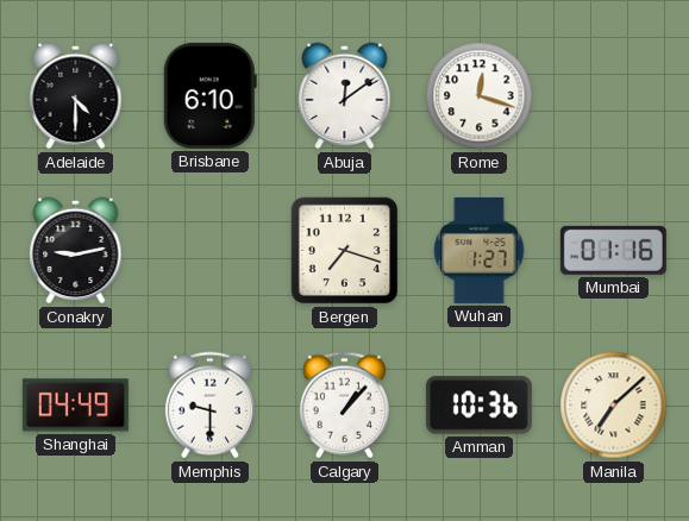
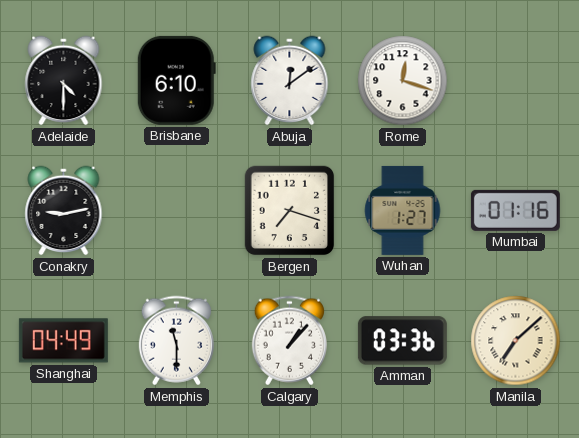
Memphis: 9:30 -> 11:30 (176, 341)
Amman: 10:36 -> 03:36 (402, 341)
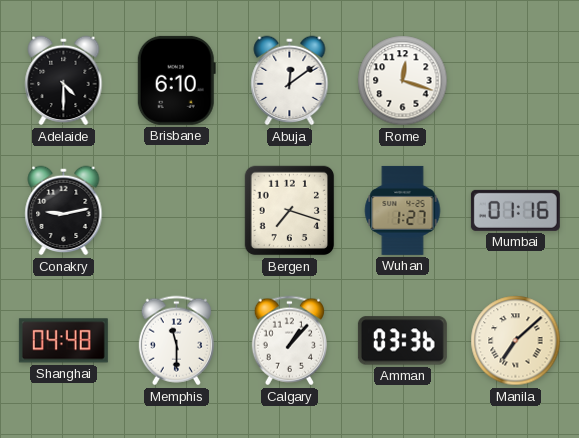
Shanghai: 04:49 -> 04:48 (63, 341)
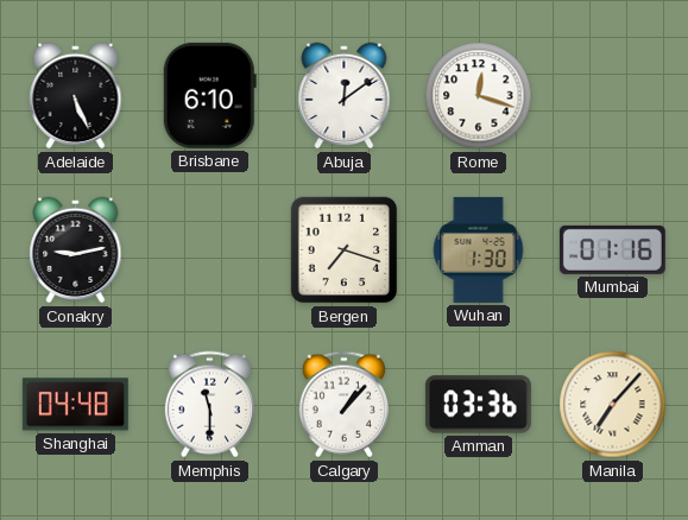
Adelaide: 4:30 -> 5:26 (76, 96)
Wuhan: 1:27 -> 1:30 (479, 249)
Manila: 7:08 -> 7:07 (613, 405)
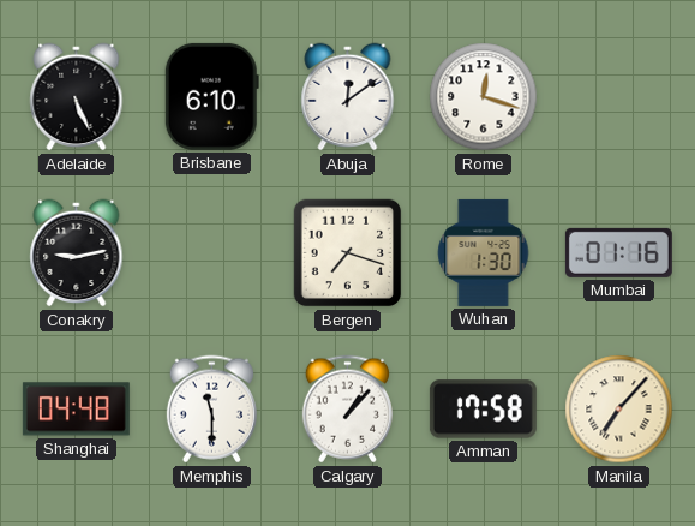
Amman: 03:36 -> 17:58 (483, 410)
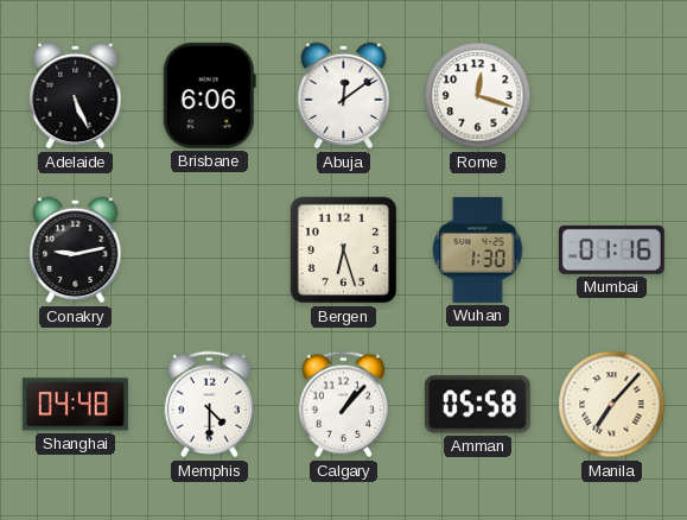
Brisbane: 6:10 -> 6:06 (209, 95)
Bergen: 7:18 -> 6:27 (344, 251)
Memphis: 11:30 -> 4:30 (209, 405)
Amman: 17:58 -> 05:58 (477, 405)
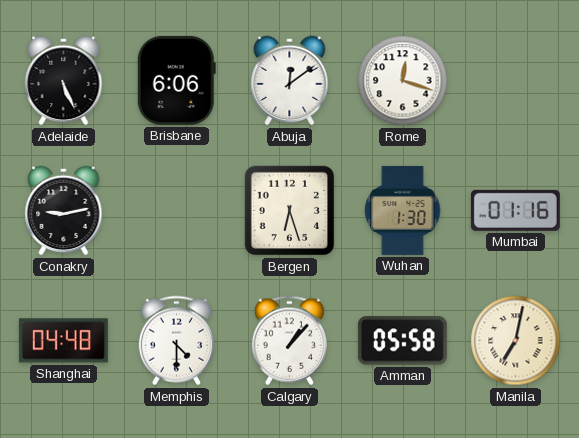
Manila: 7:07 -> 7:02 (516, 341)
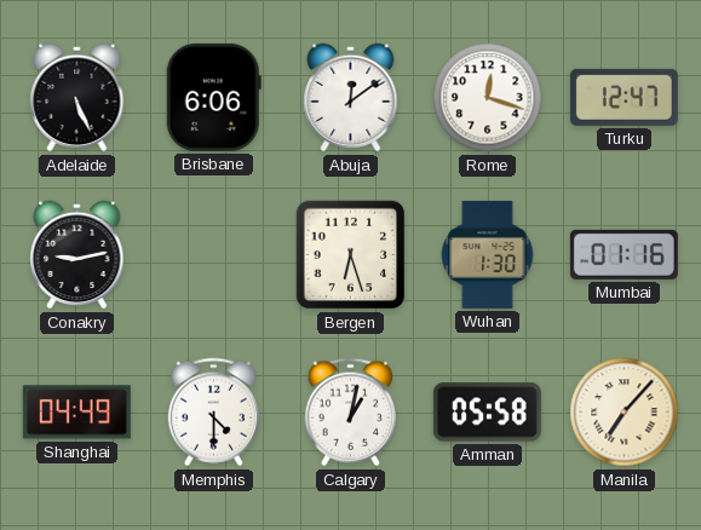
Turku: none -> 12:47 (624, 97)
Shanghai: 04:48 -> 04:49 (76, 413)
Calgary: 1:07 -> 1:02 (350, 413)
Manila: 7:02 -> 7:07 (625, 413)
